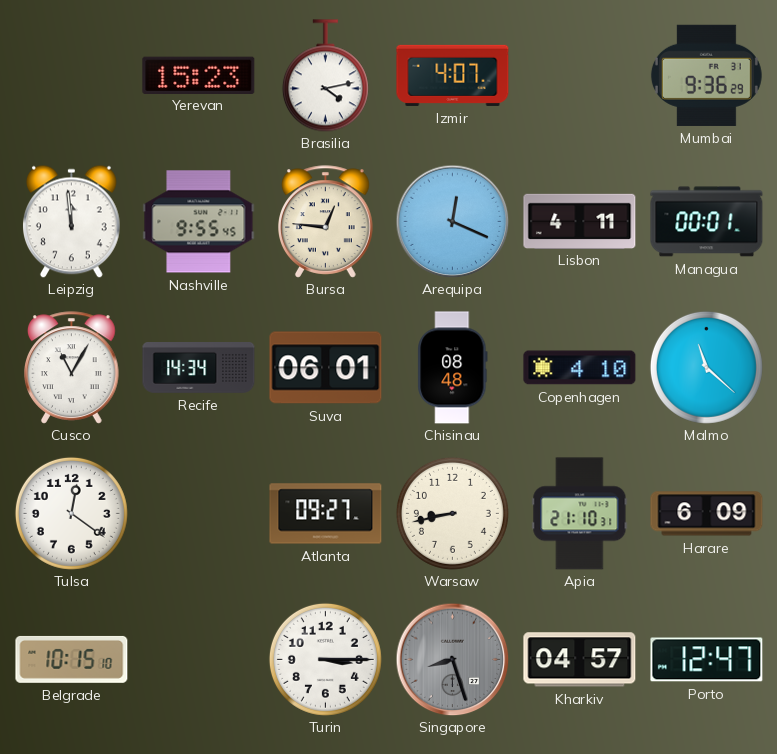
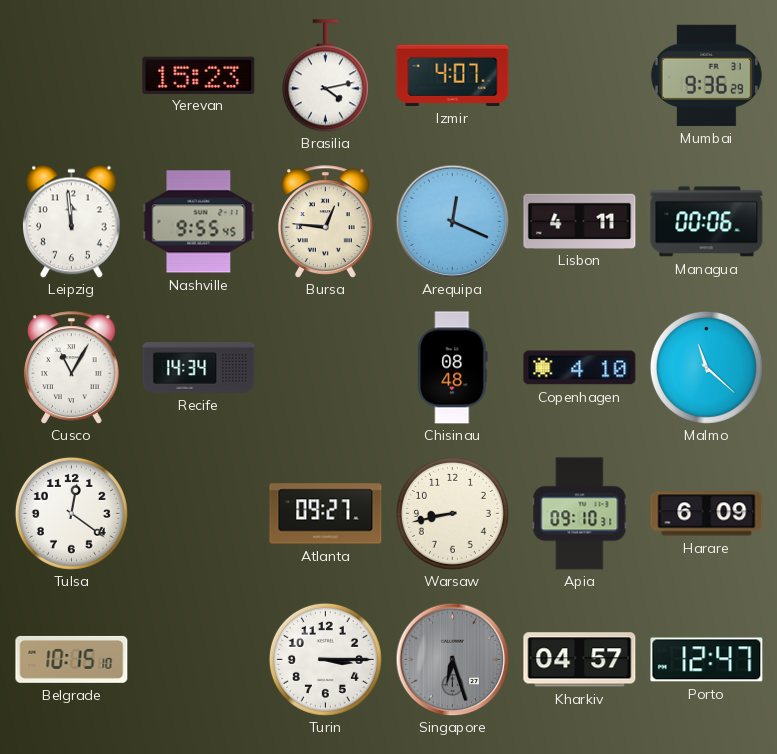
Managua: 00:01 -> 00:06 (707, 222)
Suva: 06:01 -> none (326, 368)
Apia: 21:10 -> 09:10 (580, 514)
Singapore: 8:27 -> 6:27 (452, 659)
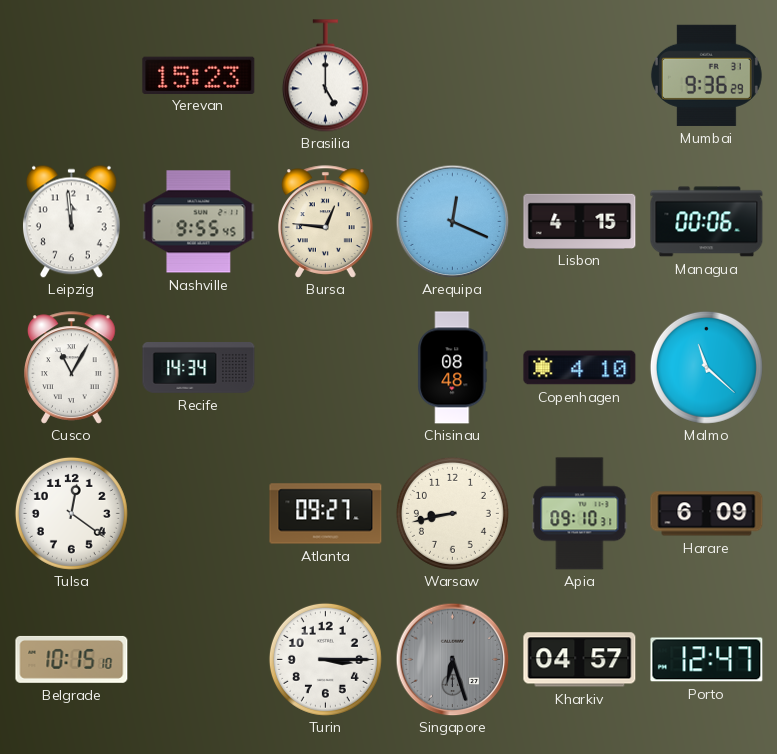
Brasilia: 4:13 -> 5:00 (325, 76)
Izmir: 4:07 -> none (453, 75)
Lisbon: 4:11 -> 4:15 (580, 221)
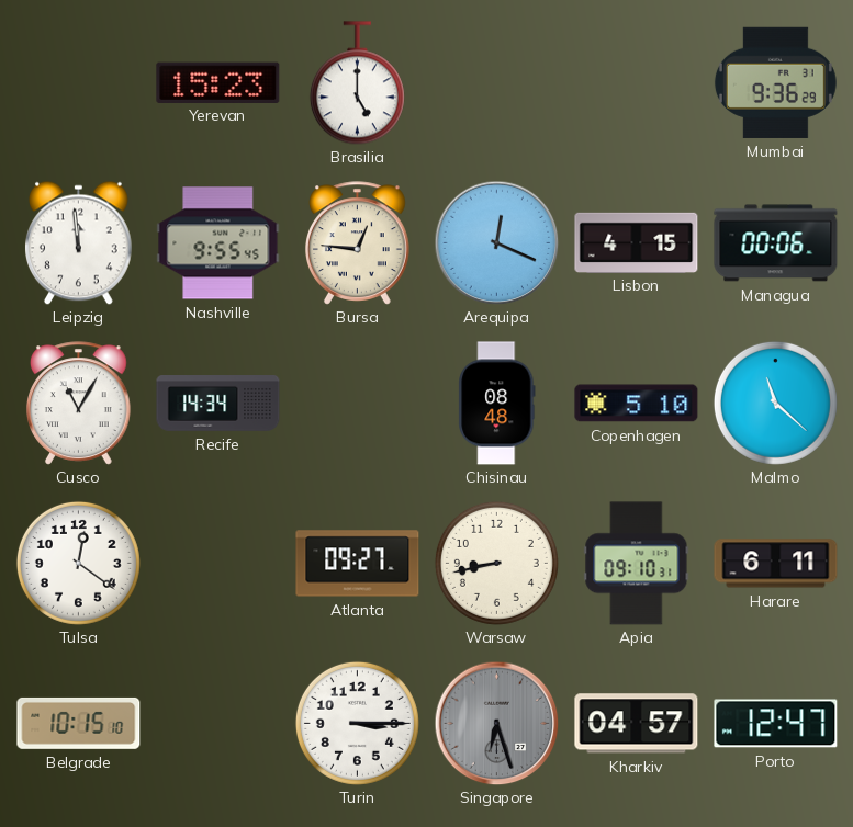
Copenhagen: 4:10 -> 5:10 (637, 404)
Harare: 6:09 -> 6:11 (776, 564)
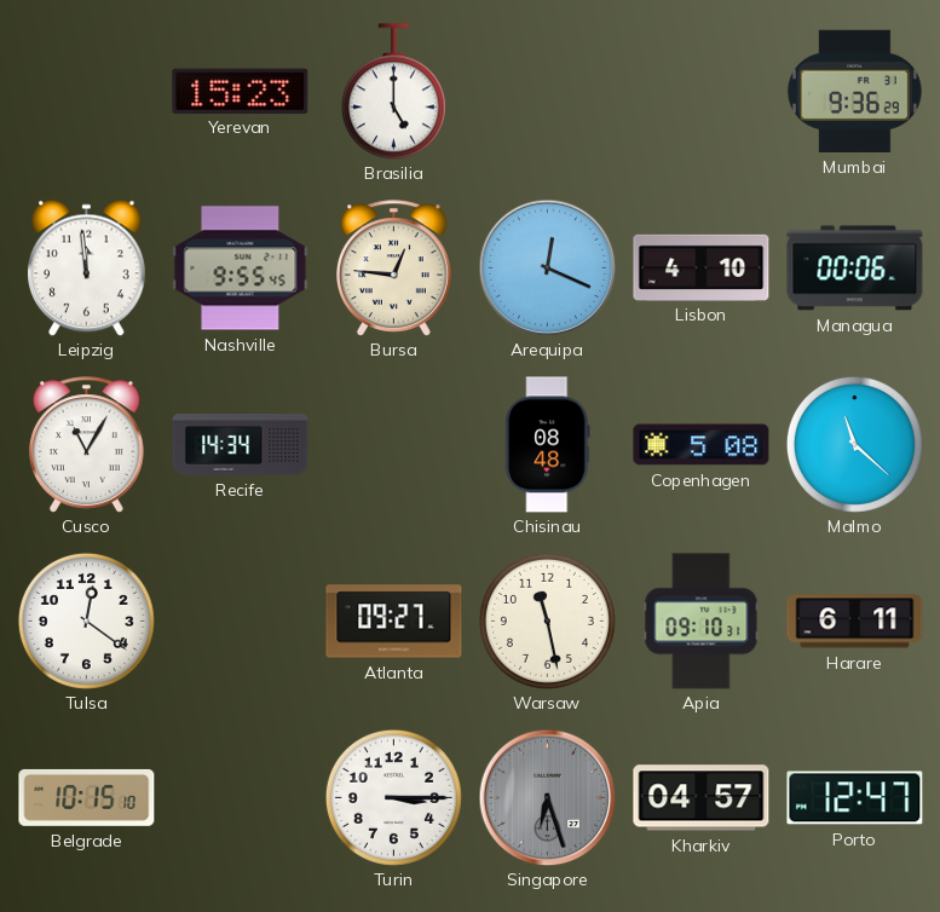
Lisbon: 4:15 -> 4:10 (702, 267)
Copenhagen: 5:10 -> 5:08 (702, 445)
Warsaw: 8:43 -> 11:28 (547, 620)
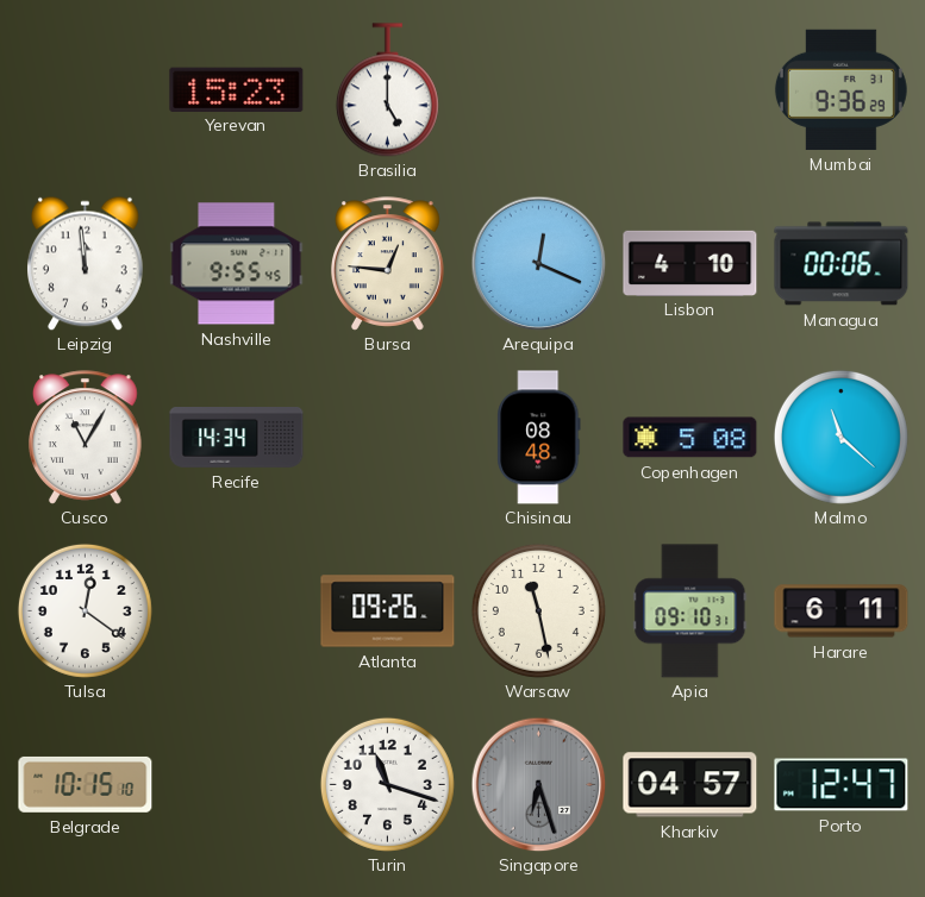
Atlanta: 09:27 -> 09:26 (388, 611)
Turin: 3:15 -> 11:18 (387, 784)
